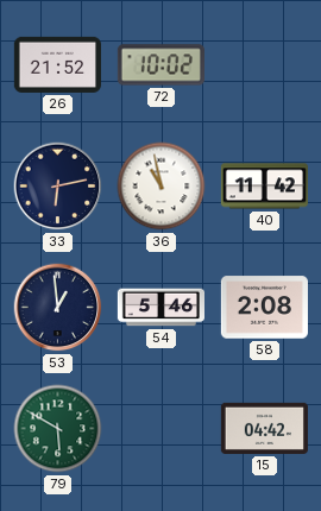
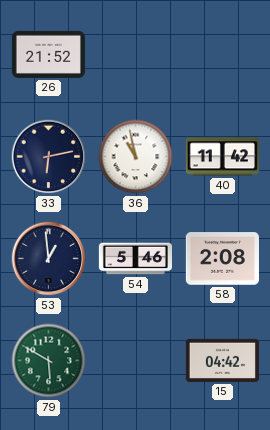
72: 10:02 -> none (160, 65)
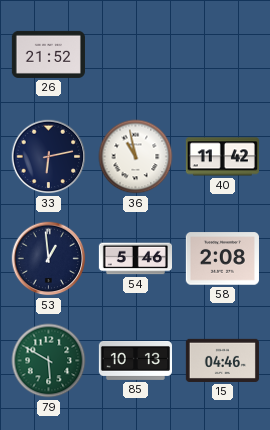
85: none -> 10:13 (135, 360)
15: 04:42 -> 04:46 (222, 360)
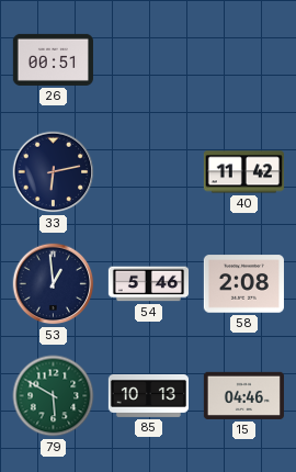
26: 21:52 -> 00:51 (53, 59)
36: 10:58 -> none (136, 157)
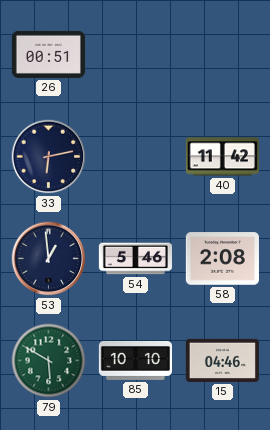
85: 10:13 -> 10:10 (135, 360)
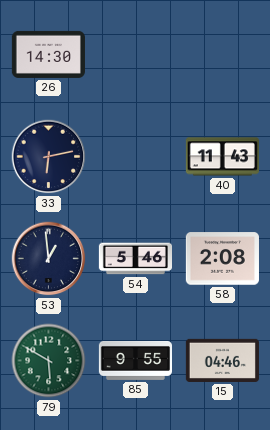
26: 00:51 -> 14:30 (48, 54)
40: 11:42 -> 11:43 (222, 157)
85: 10:10 -> 9:55 (135, 360)
